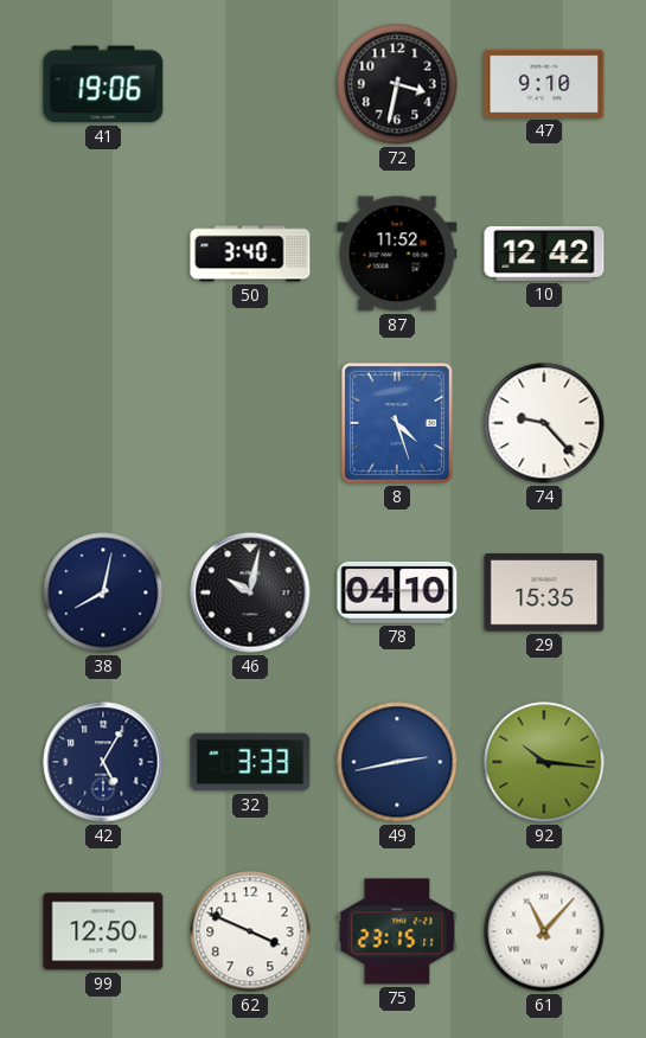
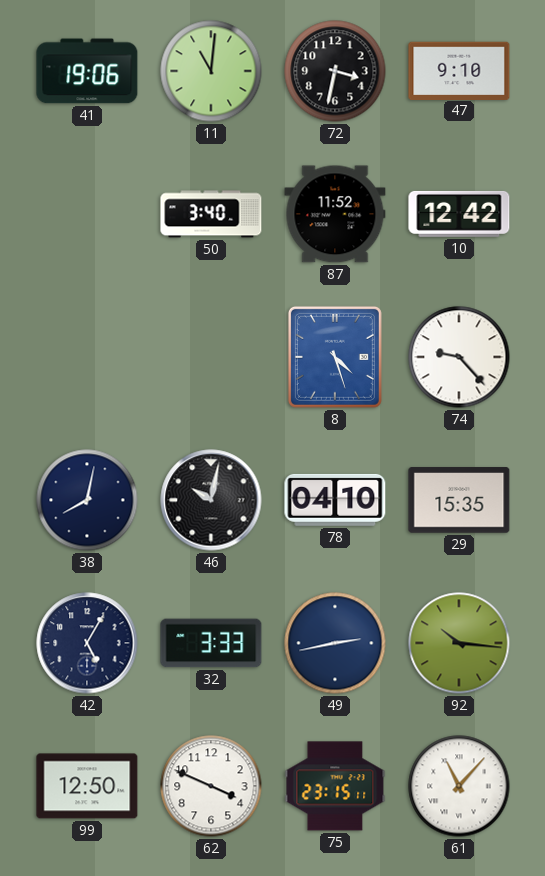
11: none -> 11:01 (211, 71)
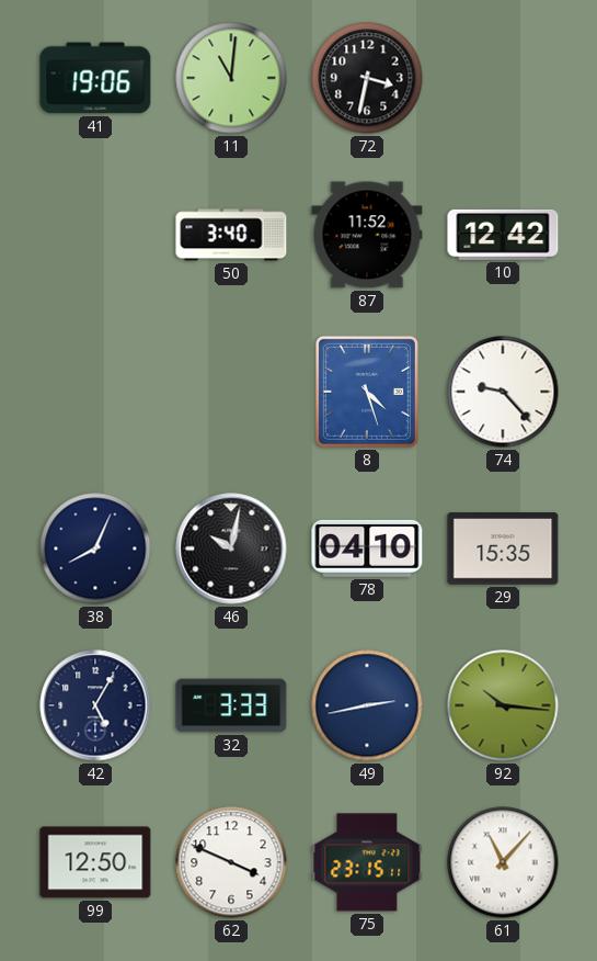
47: 9:10 -> none (459, 70)
38: 8:02 -> 8:04 (95, 549)
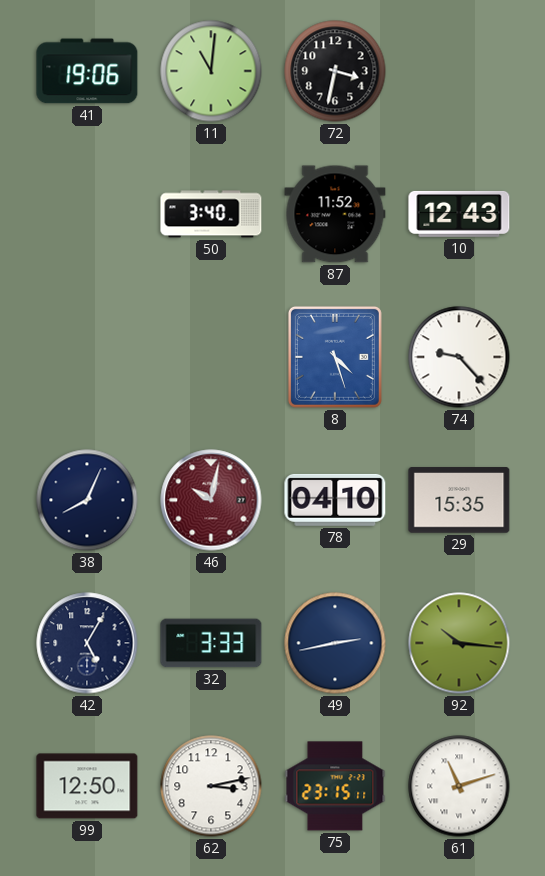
10: 12:42 -> 12:43 (459, 214)
46 dial: black -> burgundy (211, 500)
62: 3:49 -> 3:13 (211, 786)
61: 11:07 -> 11:12 (459, 786)
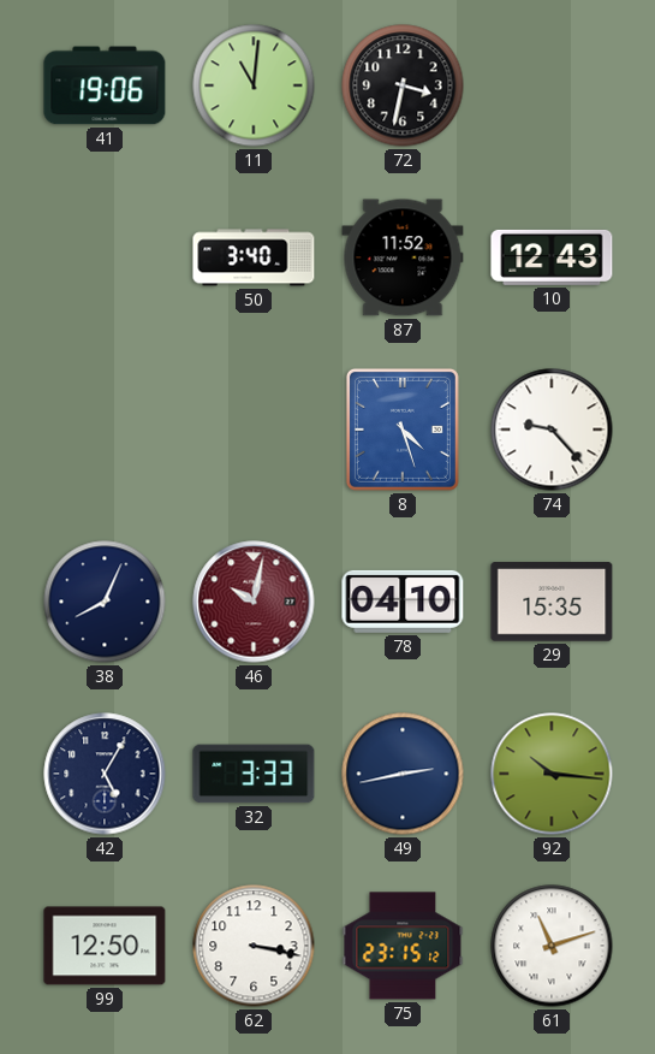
62: 3:13 -> 3:17 (254, 946)
75: 23:15:11 -> 23:15:12 (403, 946)
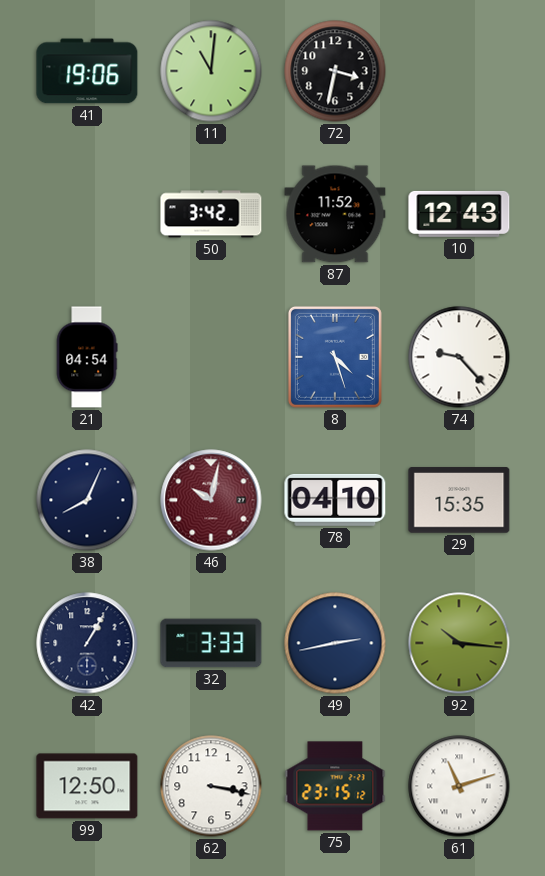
50: 3:40 -> 3:42 (211, 214)
21: none -> 04:54 (87, 357)
42: 5:05 -> 1:05 (87, 643)
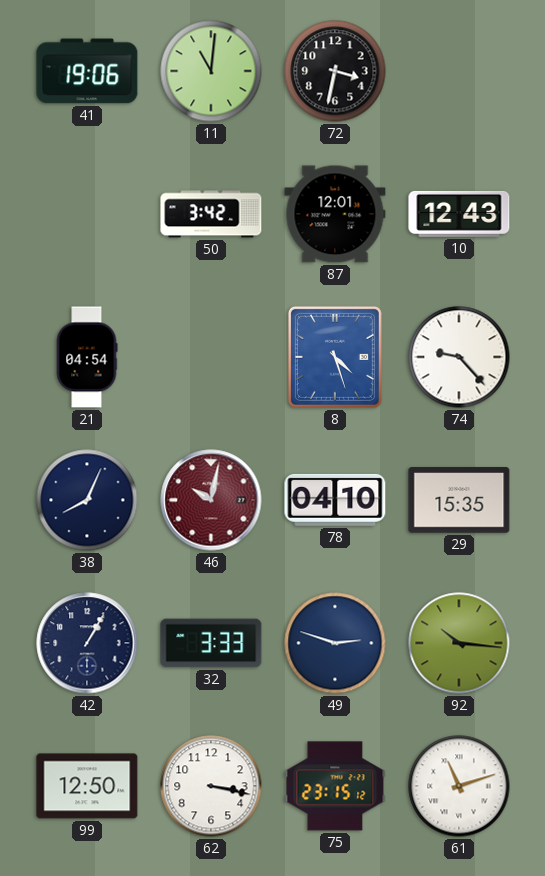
87: 11:52 -> 12:01 (335, 214)
49: 2:43 -> 2:48 (335, 643)
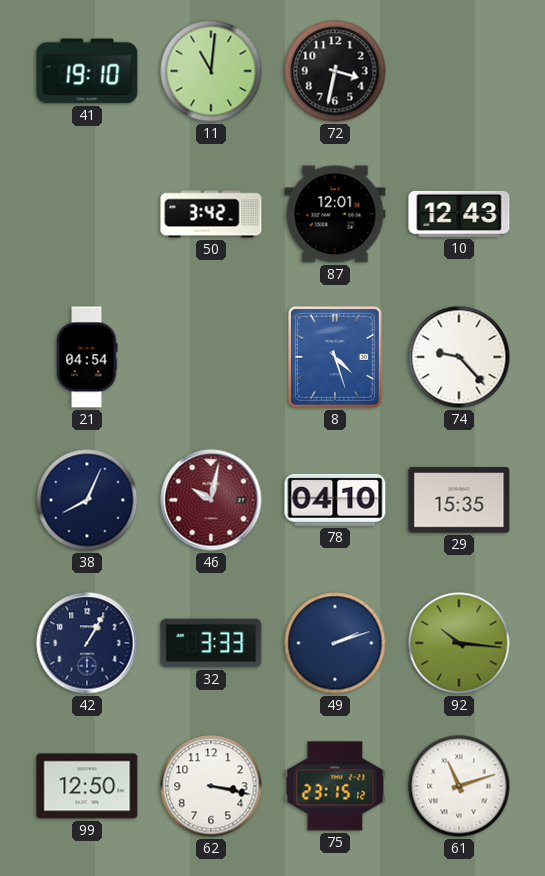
41: 19:06 -> 19:10 (87, 71)
49: 2:48 -> 2:12 (335, 643)
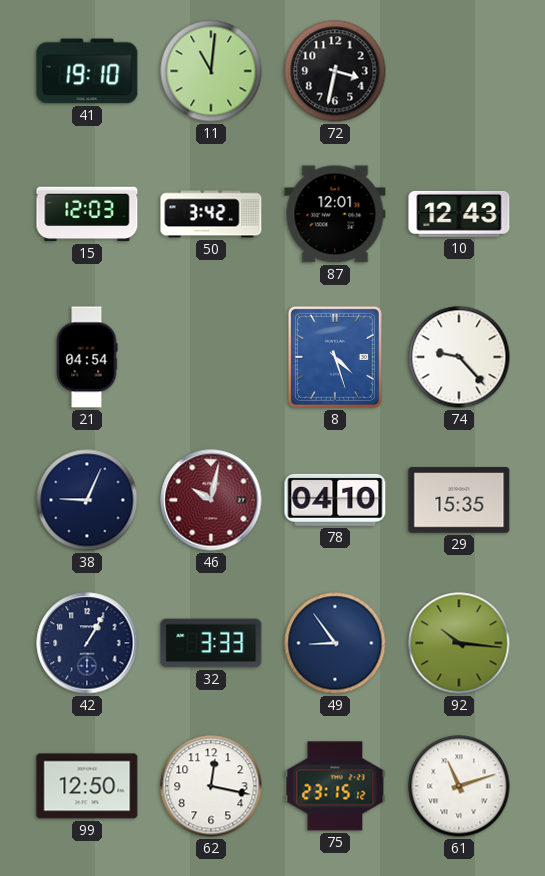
15: none -> 12:03 (87, 214)
38: 8:04 -> 9:04 (87, 500)
49: 2:12 -> 8:54 (335, 643)
62: 3:17 -> 12:17 (211, 786)
